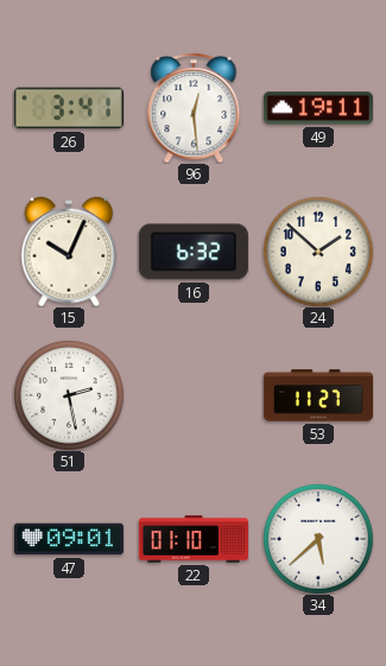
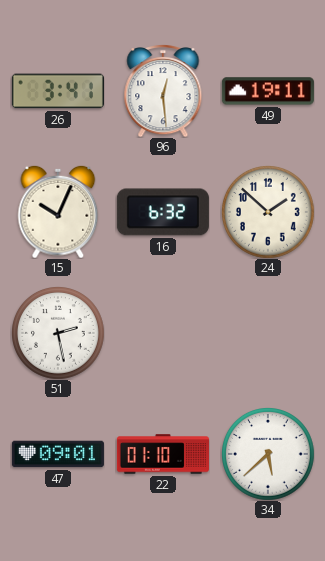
53: 11:27 -> none (318, 395)
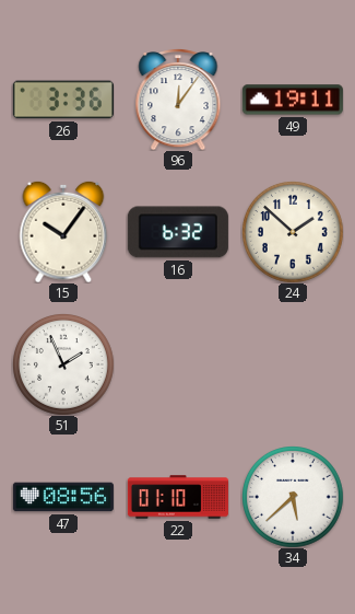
26: 3:41 -> 3:36 (63, 100)
96: 12:29 -> 12:06 (178, 100)
15: 10:04 -> 10:06 (63, 232)
51: 2:28 -> 1:56 (63, 364)
47: 09:01 -> 08:56 (63, 497)
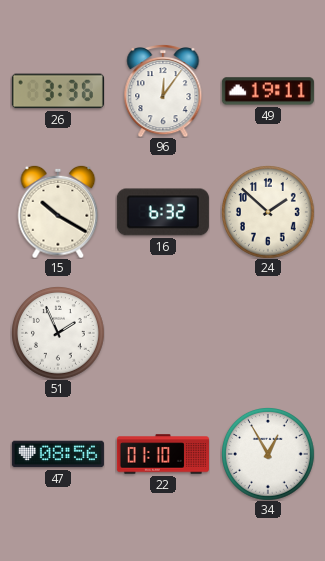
15: 10:06 -> 10:20 (58, 212)
34: 5:38 -> 12:55 (268, 454)
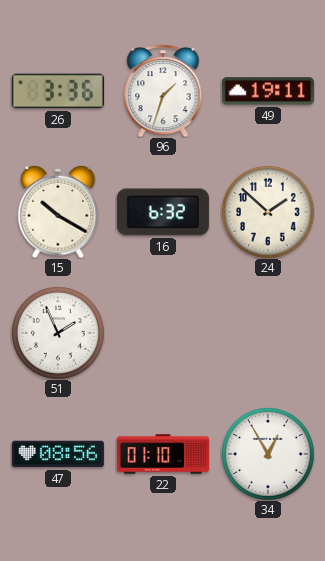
96: 12:06 -> 1:33 (163, 91)
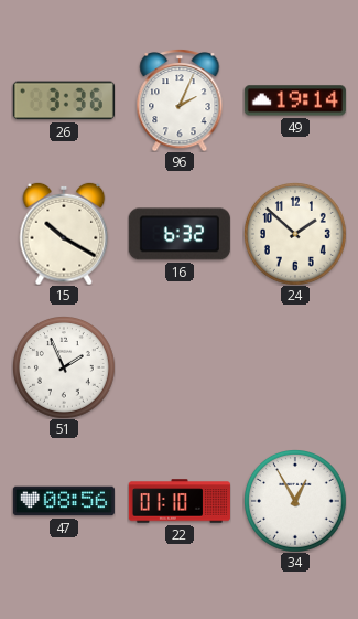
96: 1:33 -> 2:04 (180, 100)
49: 19:11 -> 19:14 (295, 100)
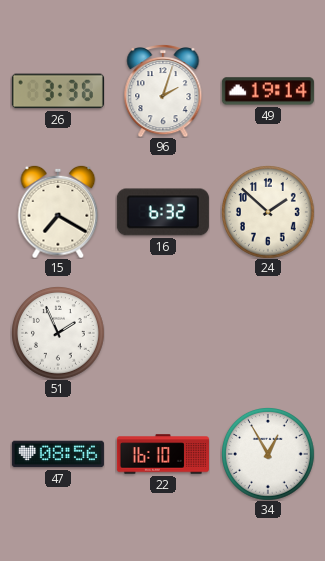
96: 2:04 -> 2:03 (163, 91)
15: 10:20 -> 7:20 (58, 212)
22: 01:10 -> 16:10 (163, 454)
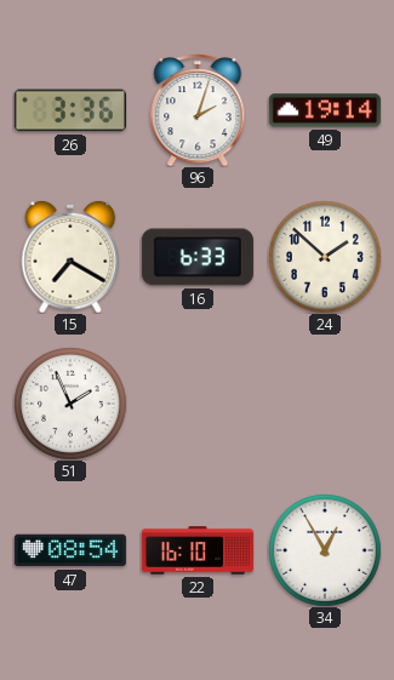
16: 6:32 -> 6:33 (198, 257)
47: 08:56 -> 08:54 (70, 550)
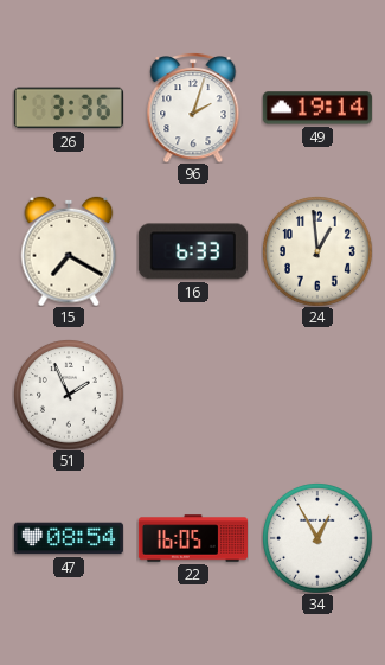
24: 1:52 -> 12:59 (317, 251)
22: 16:10 -> 16:05 (193, 538)
